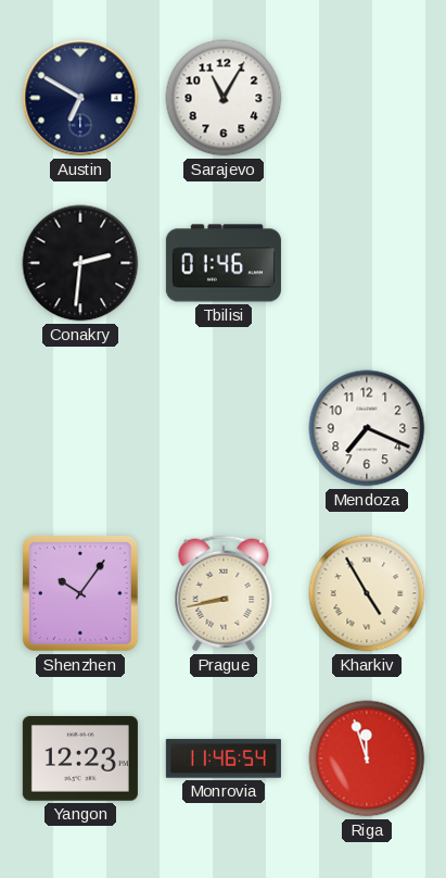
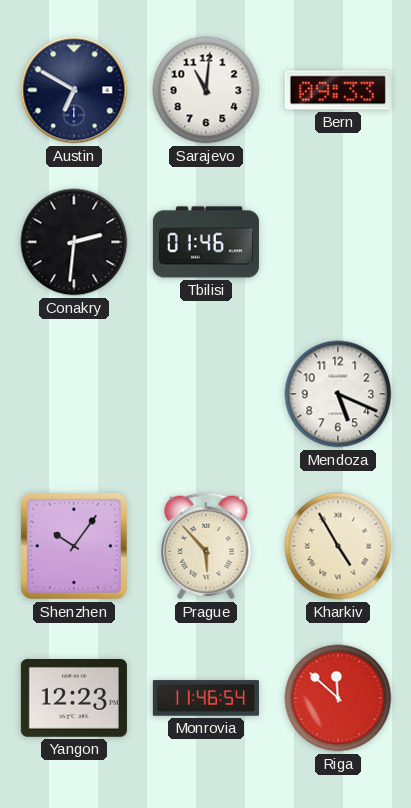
Sarajevo: 11:05 -> 11:01 (206, 90)
Bern: none -> 09:33 (338, 90)
Mendoza: 7:19 -> 5:19 (338, 394)
Prague: 8:43 -> 5:53 (206, 546)
Riga: 11:57 -> 11:52 (338, 698)
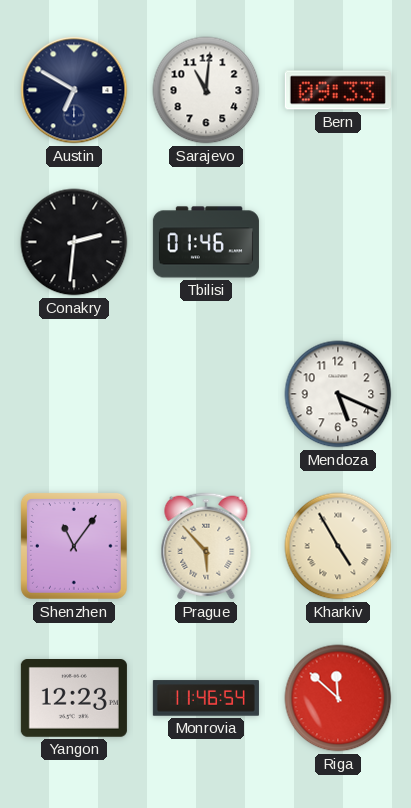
Shenzhen: 10:06 -> 11:06 (74, 546)
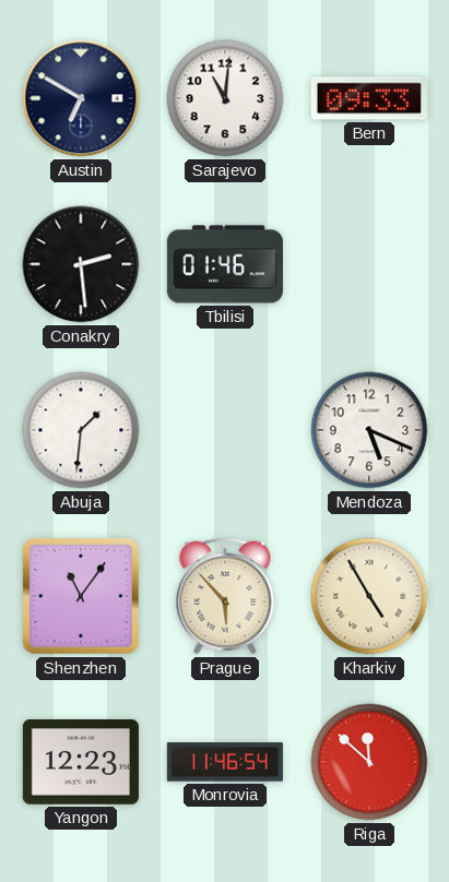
Conakry: 2:31 -> 2:29 (81, 264)
Abuja: none -> 1:31 (81, 430)
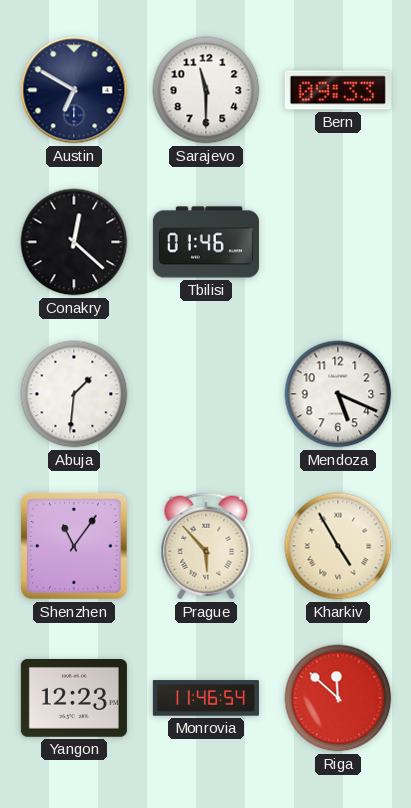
Sarajevo: 11:01 -> 11:30 (206, 90)
Conakry: 2:29 -> 12:22 (74, 242)
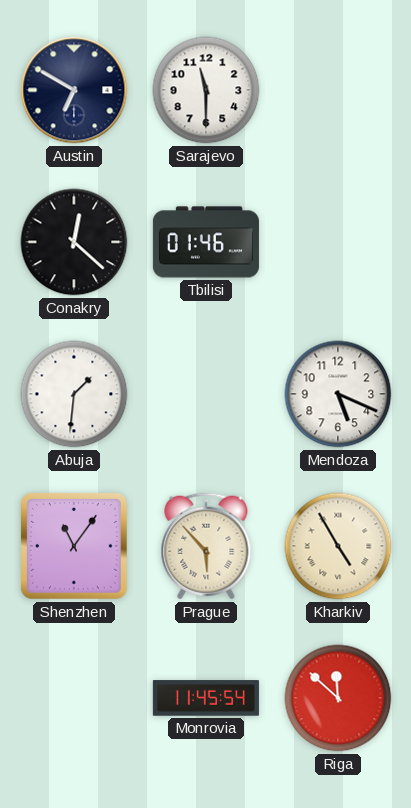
Bern: 09:33 -> none (338, 90)
Yangon: 12:23 -> none (74, 699)
Monrovia: 11:46 -> 11:45 (206, 698)
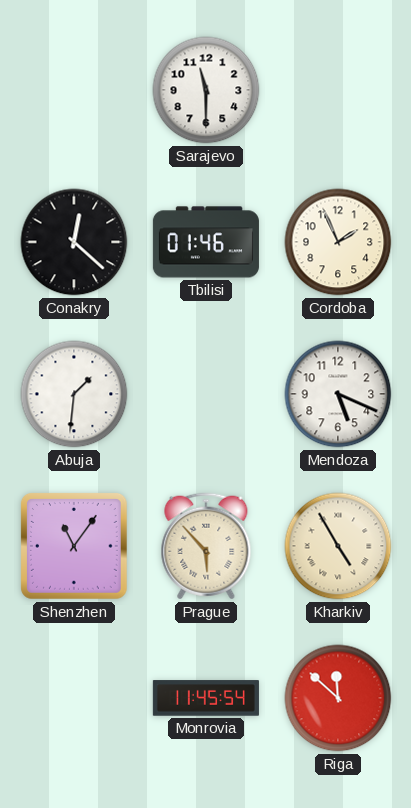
Austin: 6:50 -> none (74, 90)
Cordoba: none -> 1:56 (338, 242)
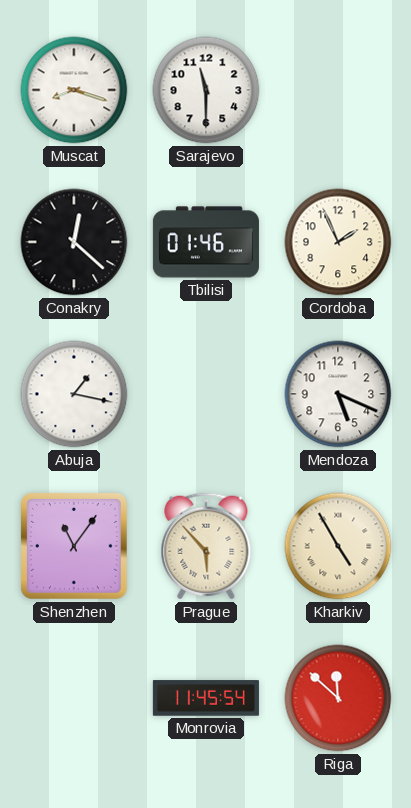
Muscat: none -> 8:18 (74, 90)
Abuja: 1:31 -> 1:17 (74, 394)
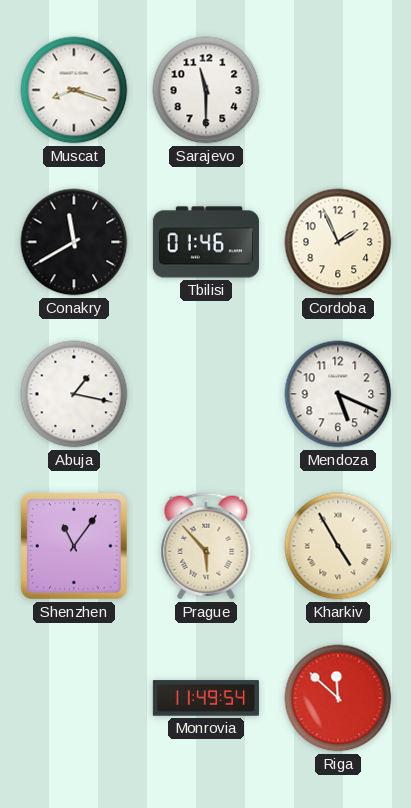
Conakry: 12:22 -> 11:40 (74, 242)
Monrovia: 11:45 -> 11:49 (206, 698)
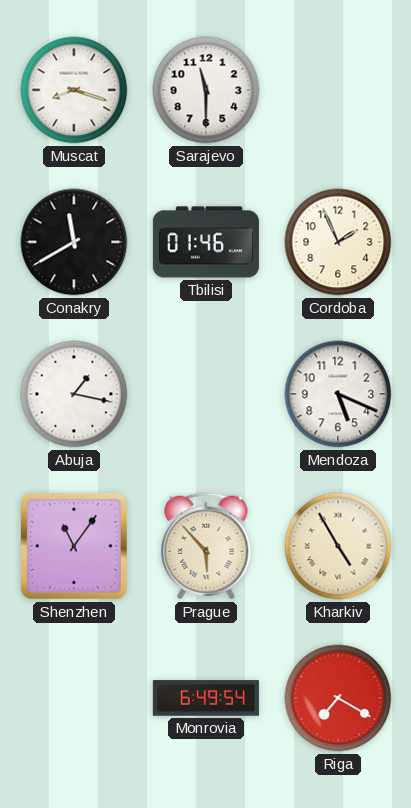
Monrovia: 11:49 -> 6:49 (206, 698)
Riga: 11:52 -> 7:20 (338, 698)
